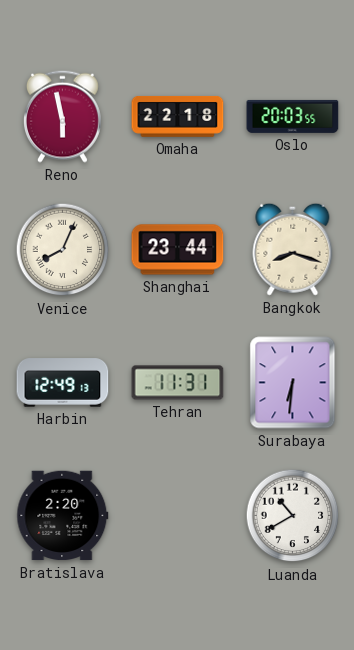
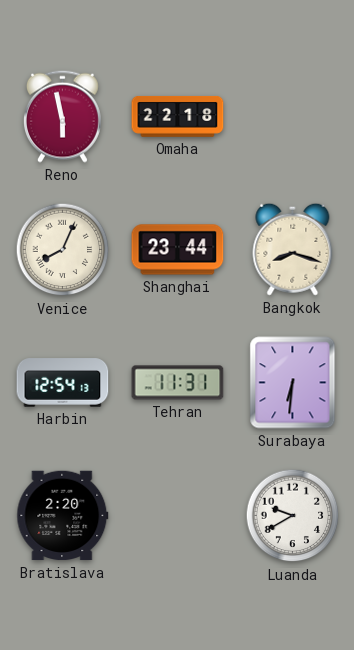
Oslo: 20:03 -> none (293, 116)
Harbin: 12:49 -> 12:54 (63, 383)
Luanda: 10:40 -> 9:40 (293, 516)
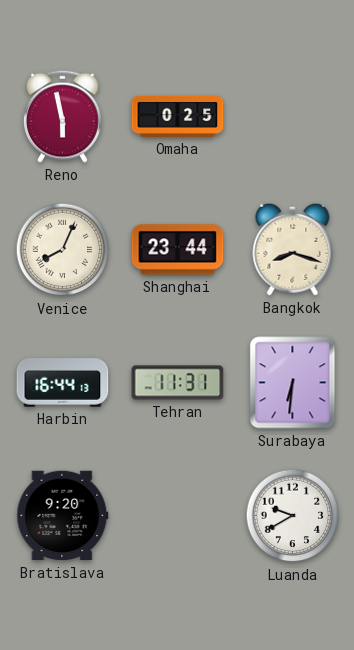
Omaha: 22:18 -> 0:25 (178, 116)
Harbin: 12:54 -> 16:44 (63, 383)
Bratislava: 2:20 -> 9:20 (63, 516)
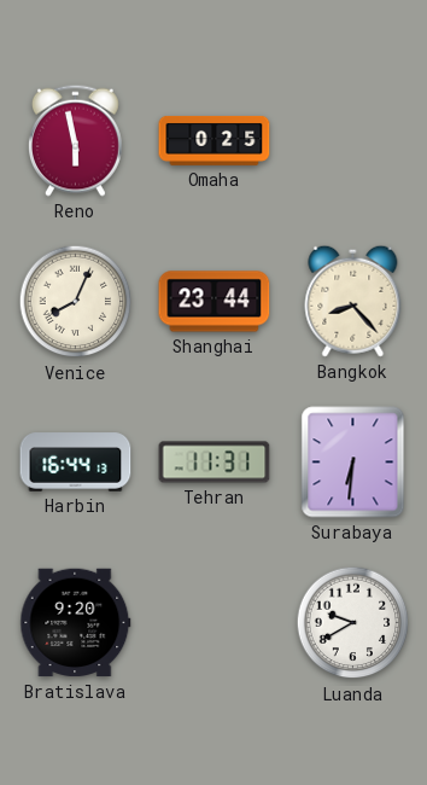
Bangkok: 8:18 -> 8:23 (353, 301)
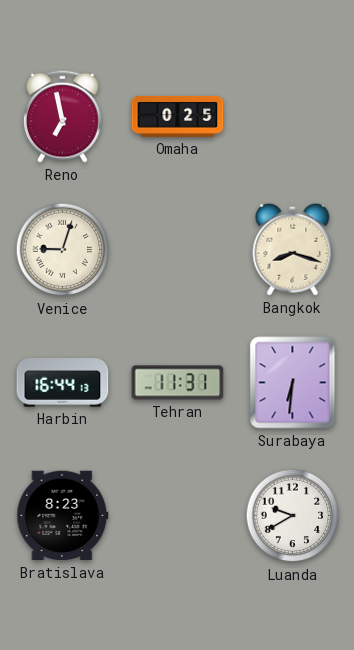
Reno: 5:58 -> 6:58 (62, 116)
Venice: 8:04 -> 9:03 (63, 250)
Shanghai: 23:44 -> none (215, 302)
Bangkok: 8:23 -> 8:18 (293, 249)
Bratislava: 9:20 -> 8:23 (63, 516)
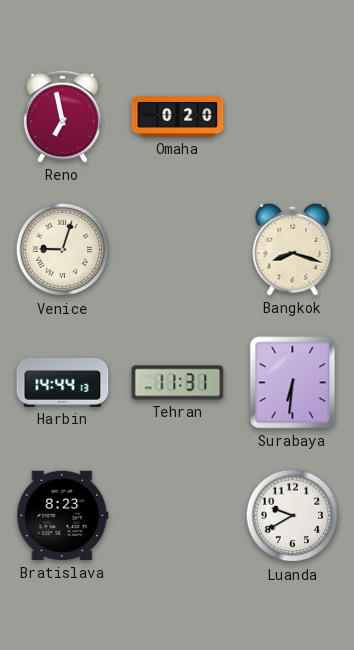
Omaha: 0:25 -> 0:20 (178, 116)
Harbin: 16:44 -> 14:44 (63, 383)
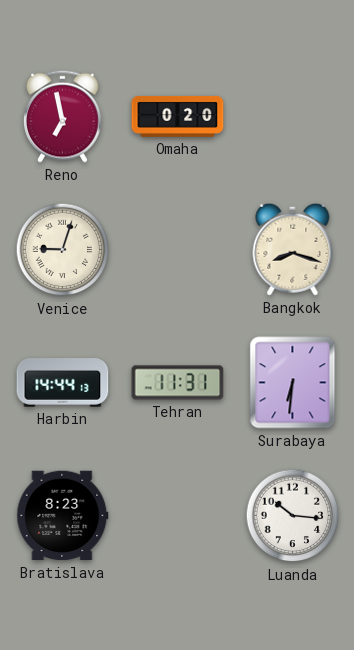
Luanda: 9:40 -> 10:16 (293, 516)
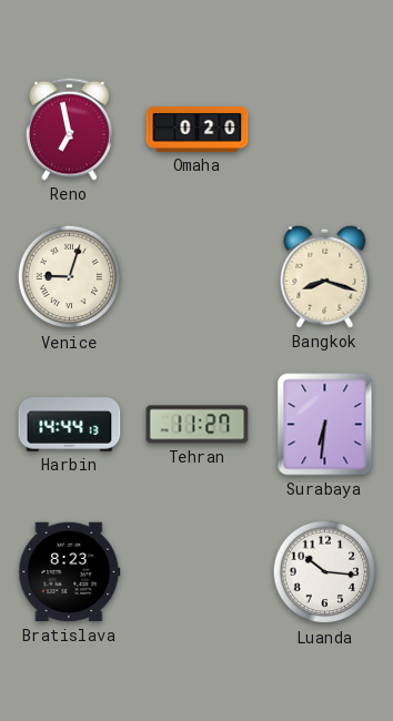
Tehran: 11:31 -> 11:27 (198, 425)
